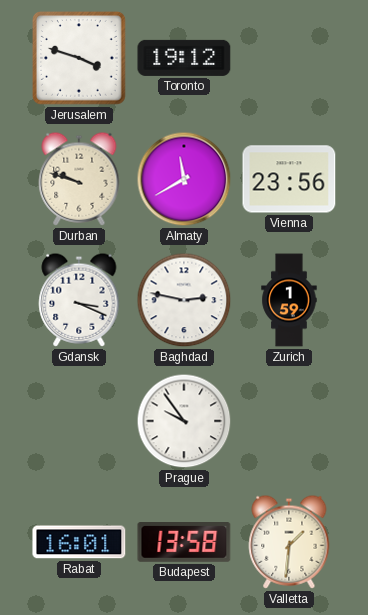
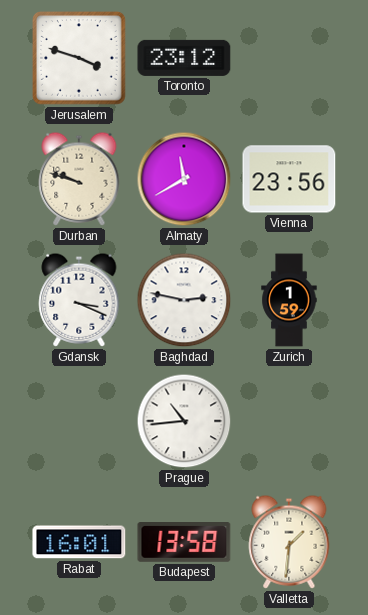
Toronto: 19:12 -> 23:12 (184, 58)
Prague: 9:54 -> 10:44 (184, 421)
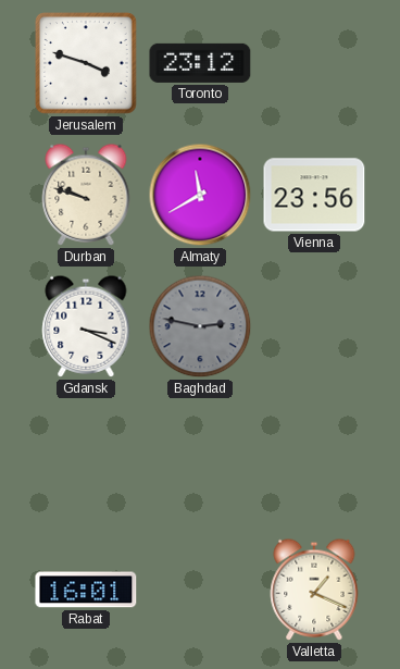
Baghdad dial: white -> grey (200, 326)
Zurich: 1:59 -> none (289, 300)
Prague: 10:44 -> none (184, 421)
Budapest: 13:58 -> none (184, 543)
Valletta: 1:31 -> 1:19 (314, 590)
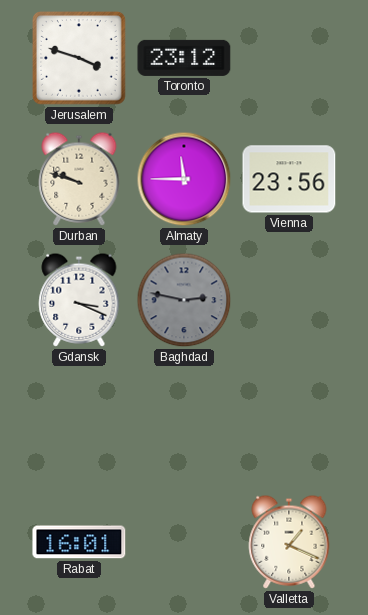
Almaty: 11:40 -> 11:45 (184, 179)
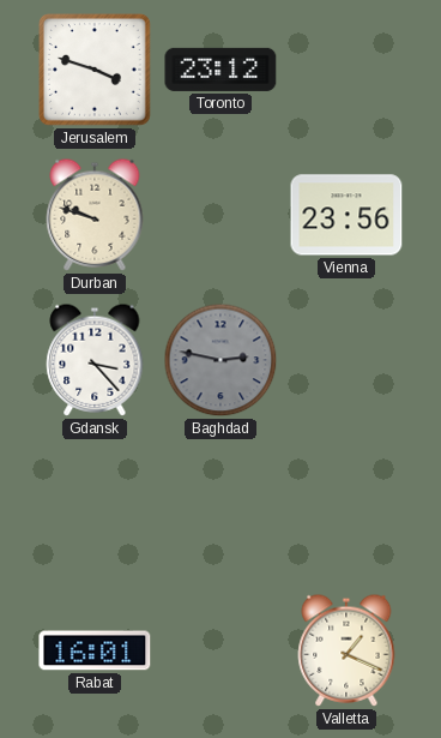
Almaty: 11:45 -> none (184, 179)
Gdansk: 3:19 -> 3:23 (95, 360)
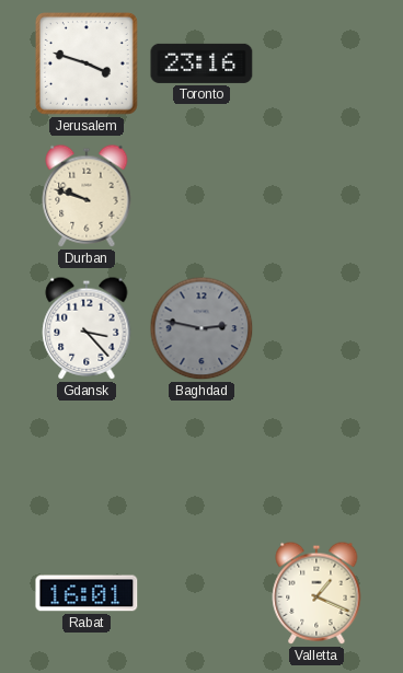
Toronto: 23:12 -> 23:16 (201, 63)
Vienna: 23:56 -> none (346, 215)
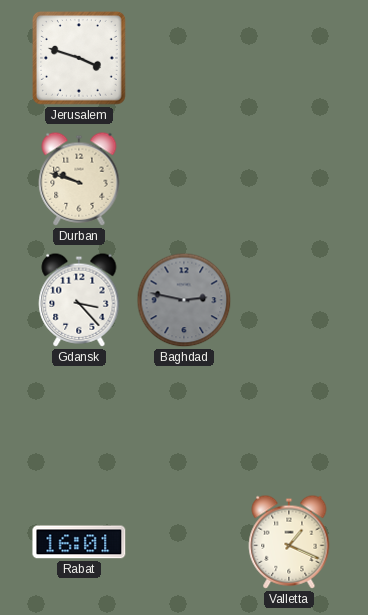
Toronto: 23:16 -> none (201, 63)
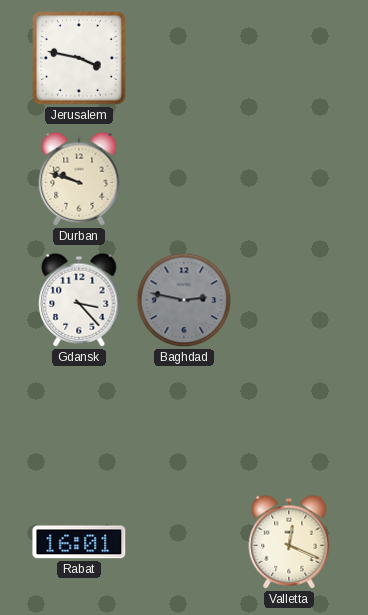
Jerusalem: 3:48 -> 3:47 (80, 59)
Valletta: 1:19 -> 12:19 (289, 542)
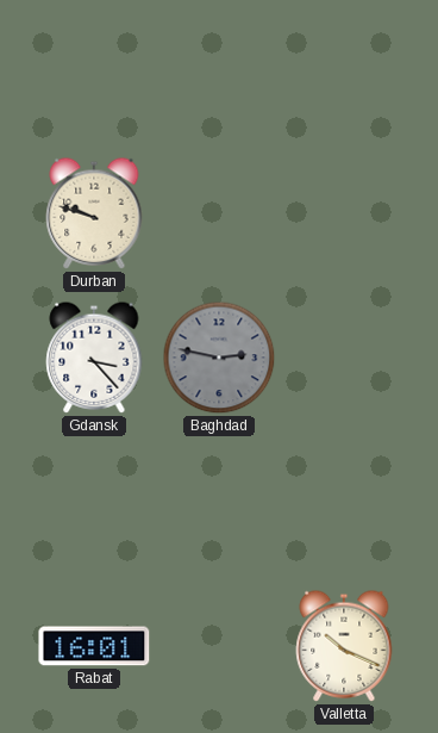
Jerusalem: 3:47 -> none (80, 59)
Valletta: 12:19 -> 10:19 (344, 646)
